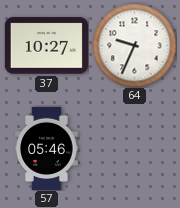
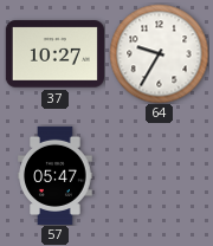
64: 9:34 -> 9:35 (159, 53)
57: 05:46 -> 05:47 (56, 175)
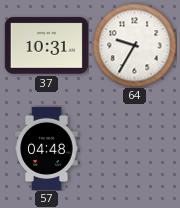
37: 10:27 -> 10:31 (46, 46)
57: 05:47 -> 04:48 (47, 148)
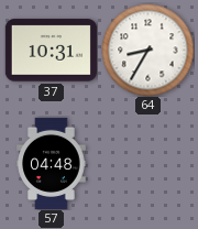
64: 9:35 -> 8:35 (147, 50)
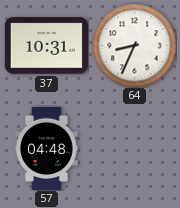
64: 8:35 -> 8:34 (134, 45)
